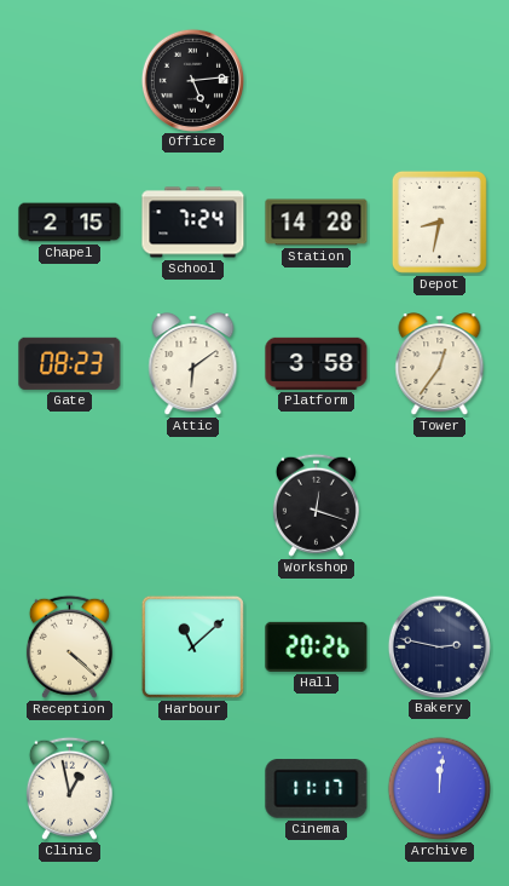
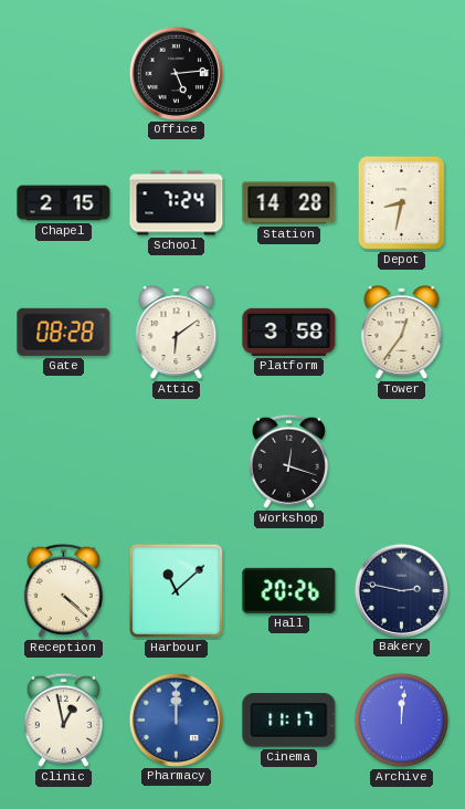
Gate: 08:23 -> 08:28 (64, 332)
Pharmacy: none -> 12:00 (176, 719)
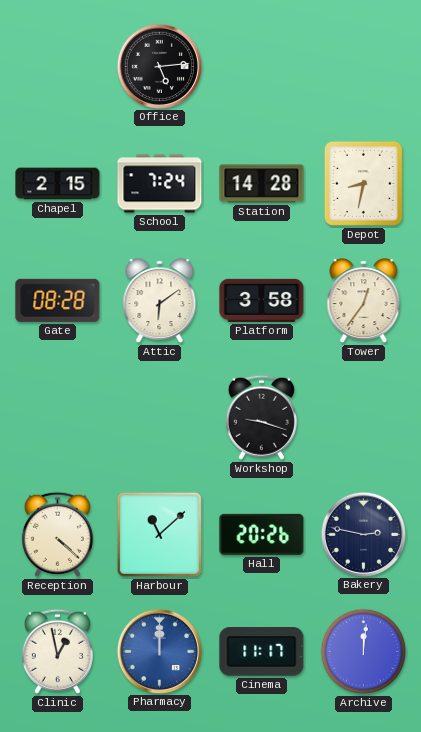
Workshop: 12:18 -> 9:18 (261, 417)
